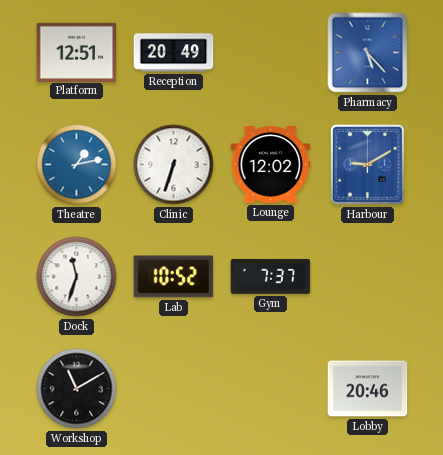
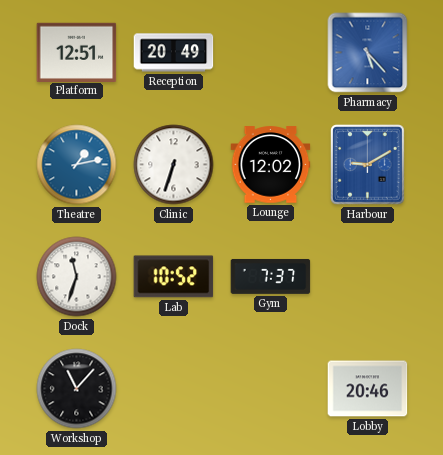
Workshop: 11:10 -> 11:07 (77, 389)
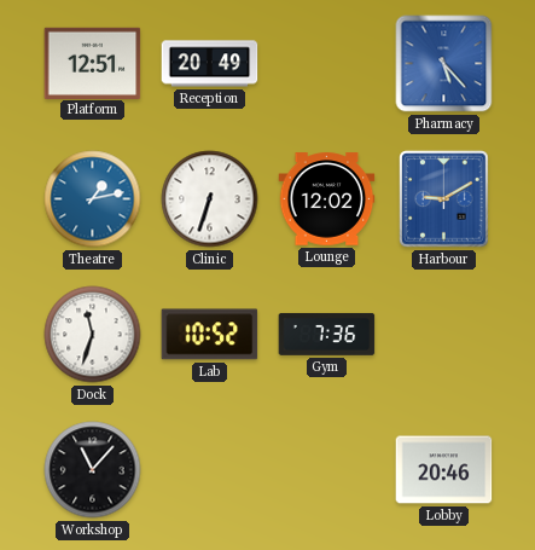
Gym: 7:37 -> 7:36 (327, 334)
